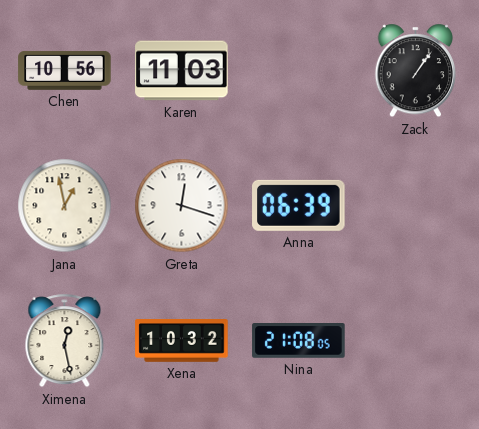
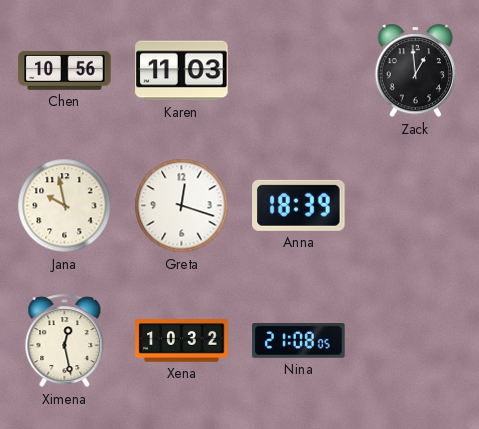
Zack: 1:06 -> 12:59 (415, 71)
Jana: 12:58 -> 9:58 (65, 206)
Anna: 06:39 -> 18:39 (299, 205)
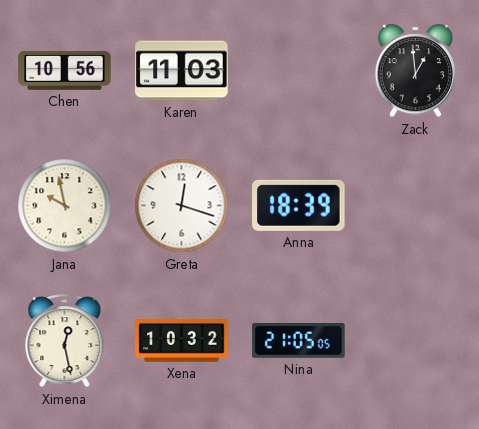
Nina: 21:08 -> 21:05 (299, 341)
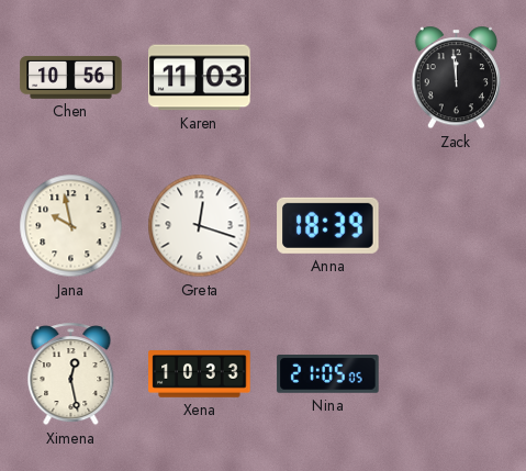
Zack: 12:59 -> 11:59 (456, 78)
Xena: 10:32 -> 10:33 (200, 374)
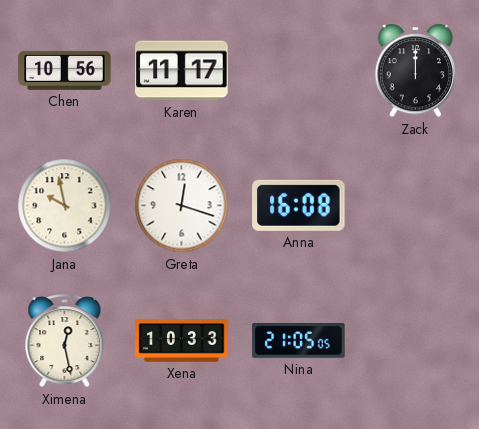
Karen: 11:03 -> 11:17 (182, 71)
Zack: 11:59 -> 12:00 (415, 71)
Anna: 18:39 -> 16:08 (299, 205)
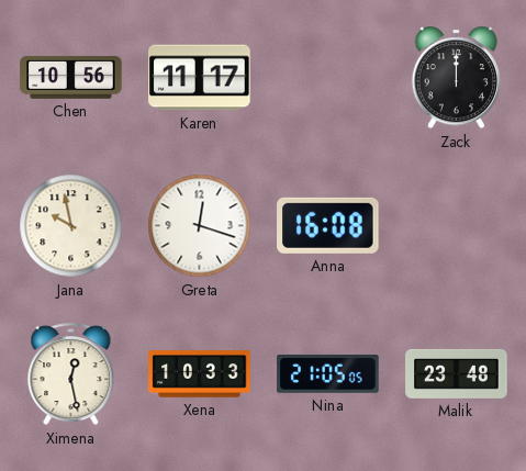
Malik: none -> 23:48 (457, 373)
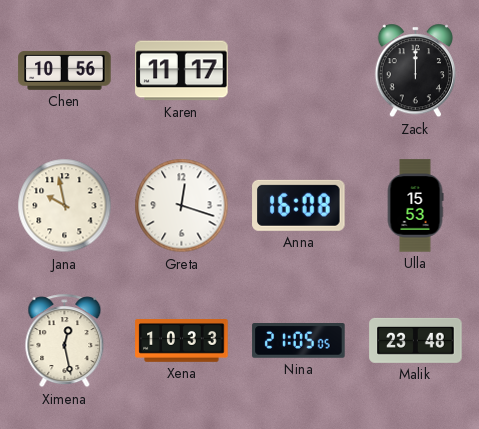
Ulla: none -> 15:53 (415, 206)
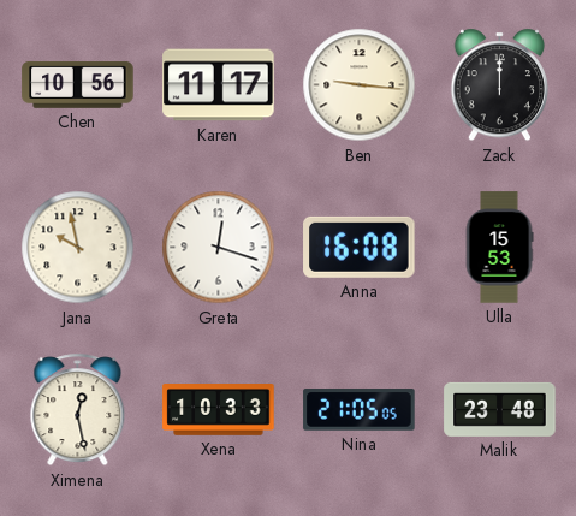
Ben: none -> 9:16 (360, 85)
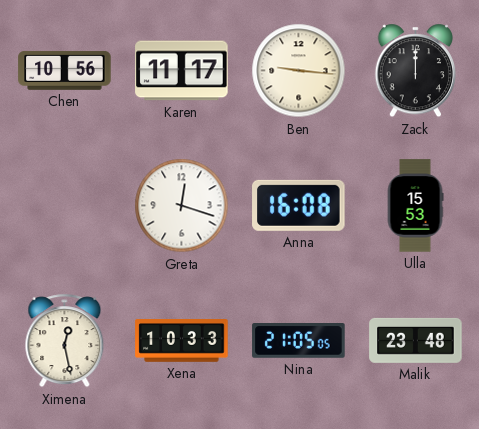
Jana: 9:58 -> none (78, 248)
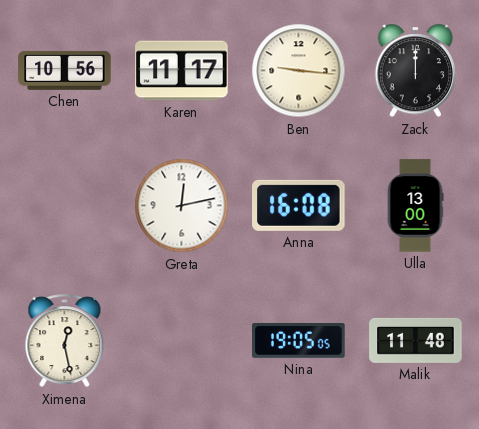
Greta: 12:18 -> 12:13 (182, 206)
Ulla: 15:53 -> 13:00 (415, 206)
Xena: 10:33 -> none (182, 341)
Nina: 21:05 -> 19:05 (299, 341)
Malik: 23:48 -> 11:48 (416, 340)
